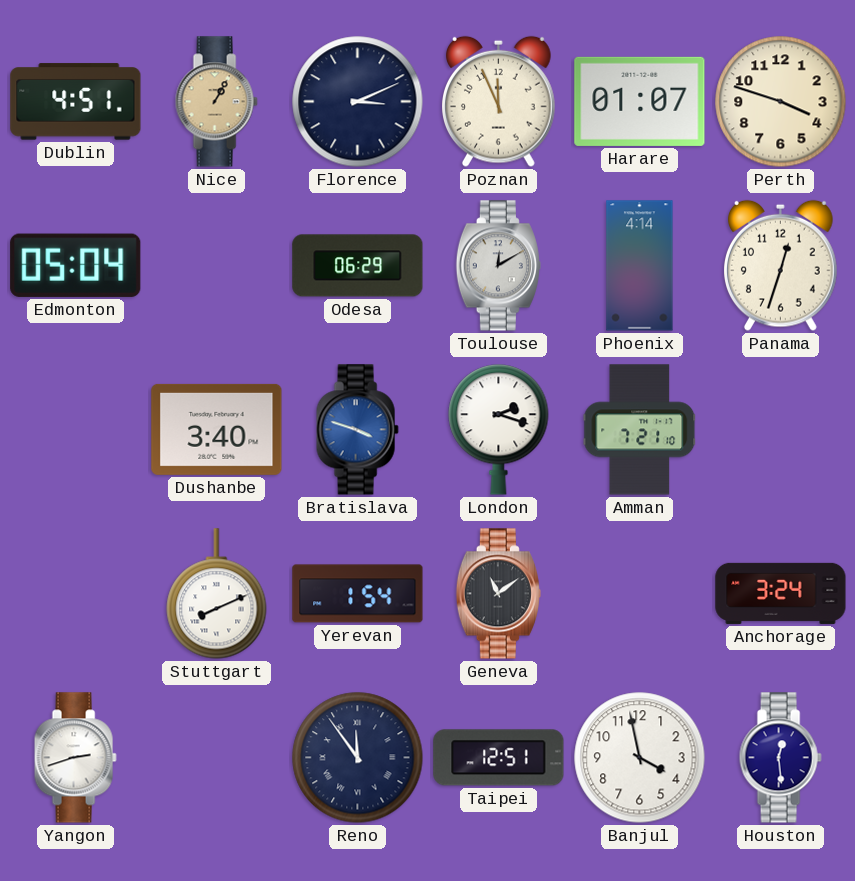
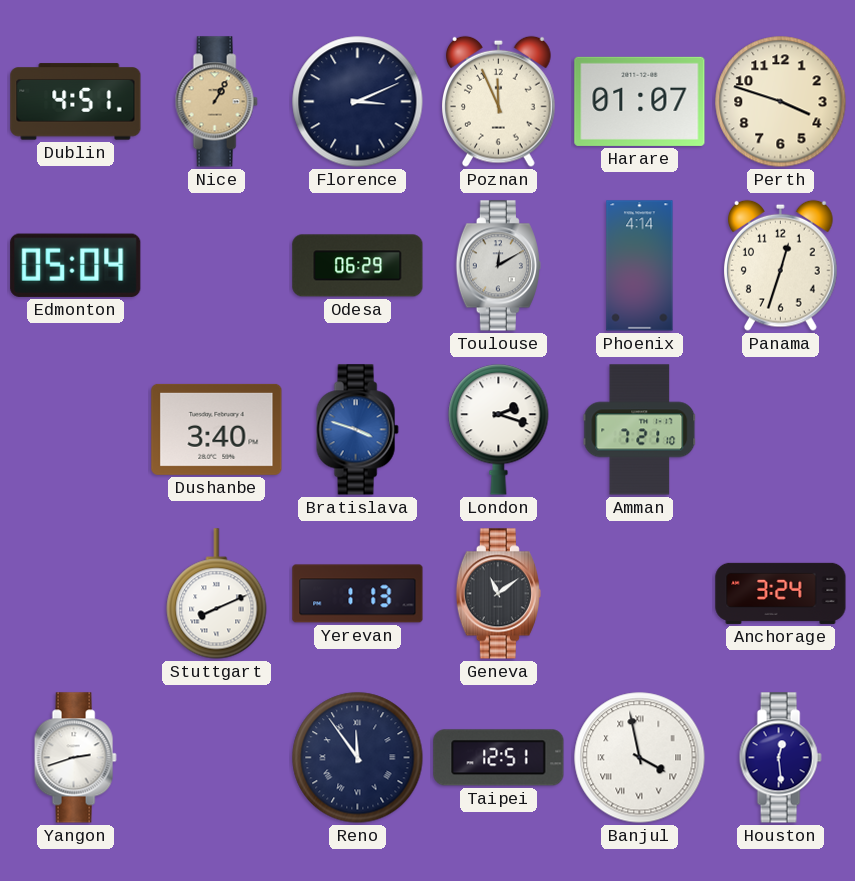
Yerevan: 1:54 -> 1:13 (358, 594)
Banjul numerals: Arabic -> Roman (640, 758)
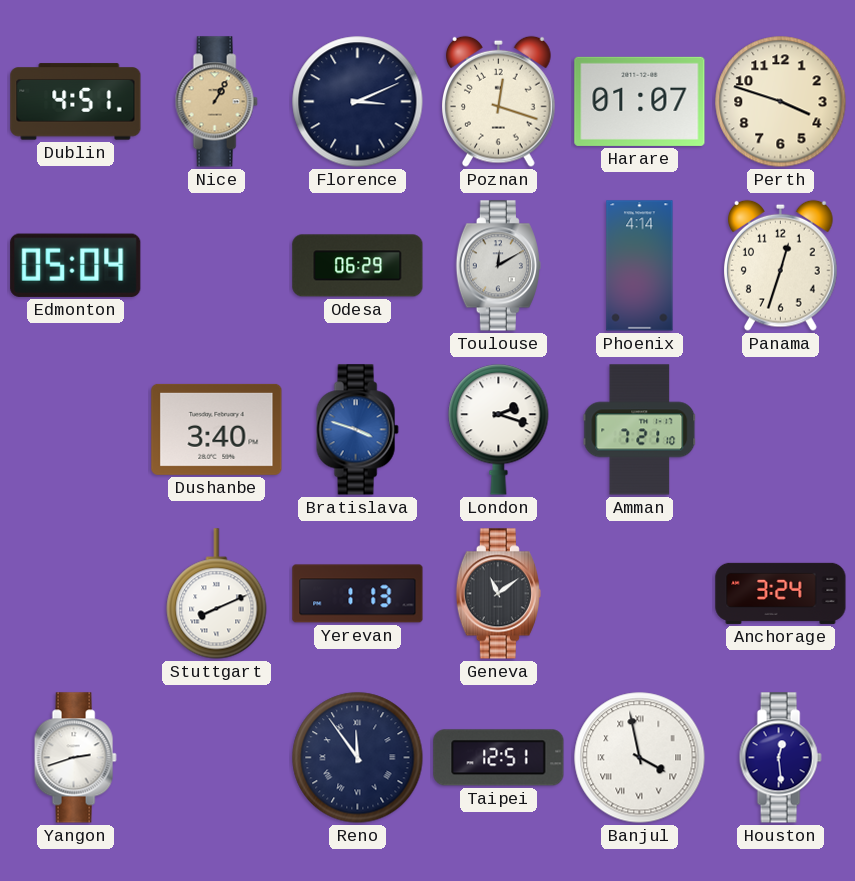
Poznan: 11:56 -> 12:18 (499, 101)
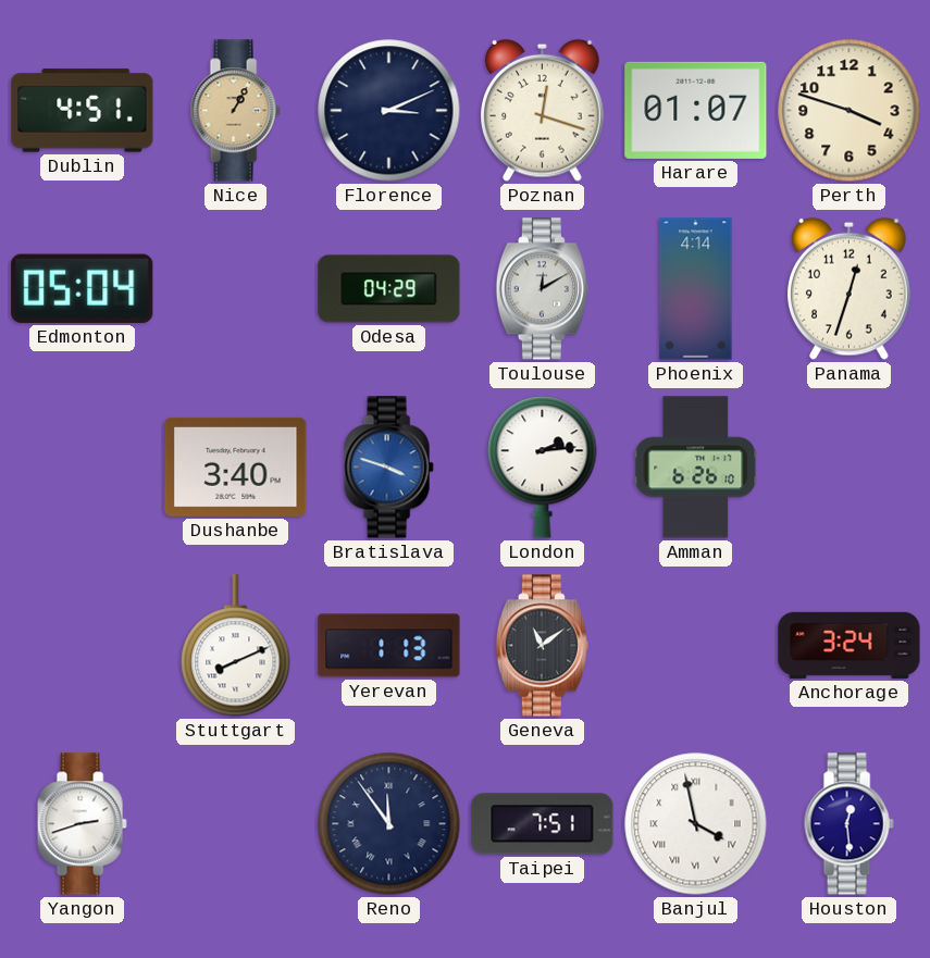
Odesa: 06:29 -> 04:29 (389, 289)
London: 2:18 -> 2:14 (543, 468)
Amman: 7:21 -> 6:26 (696, 468)
Taipei: 12:51 -> 7:51 (543, 824)
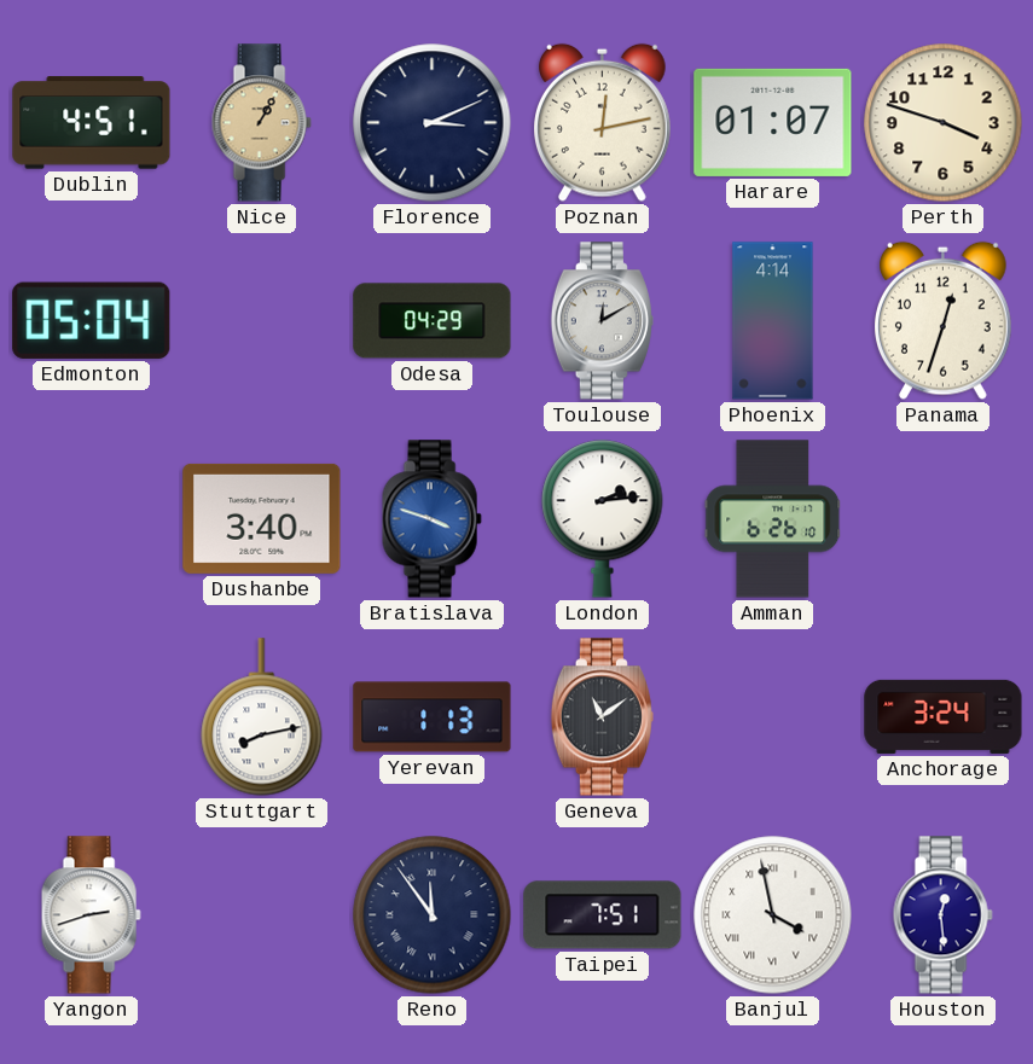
Poznan: 12:18 -> 12:13 (603, 122)
Stuttgart: 8:11 -> 8:13 (262, 717)
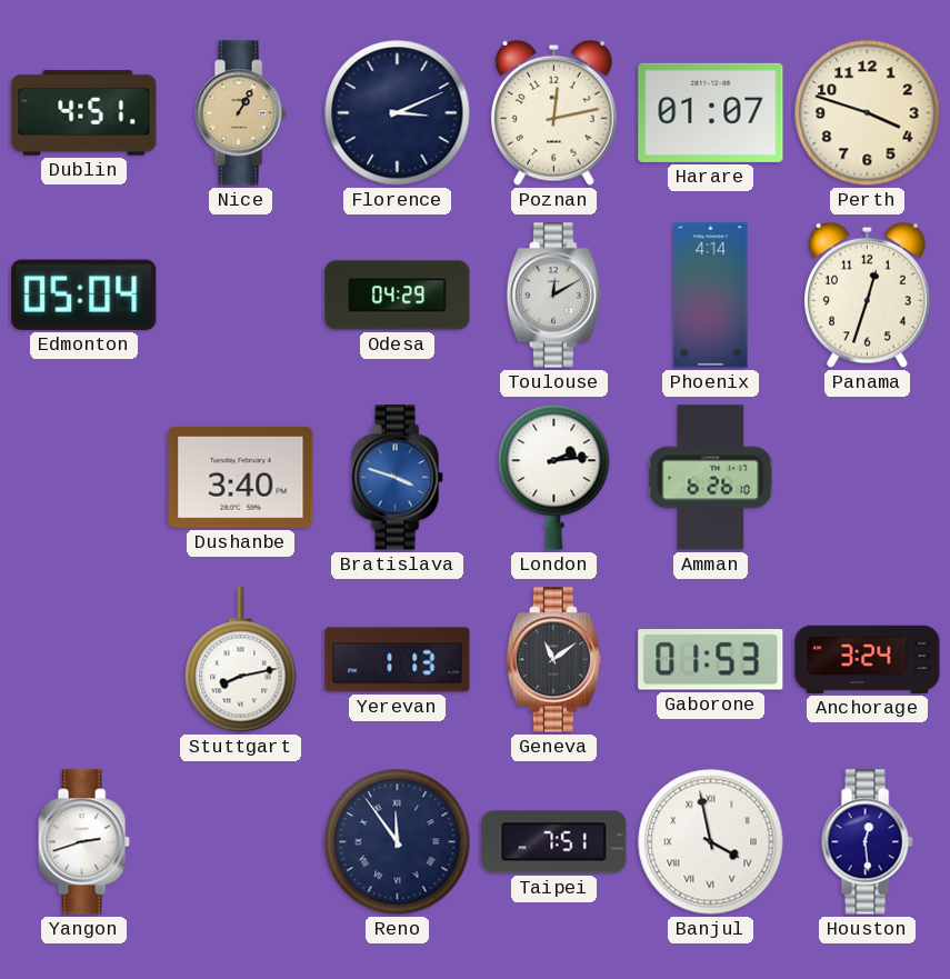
Gaborone: none -> 01:53 (711, 660)
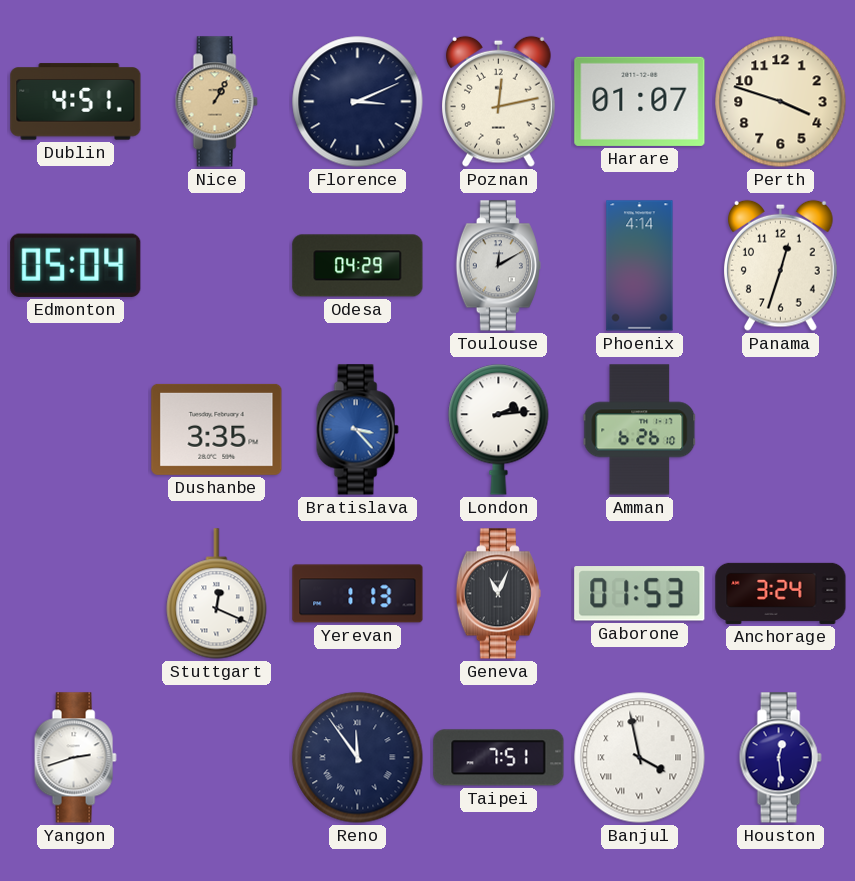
Dushanbe: 3:40 -> 3:35 (217, 429)
Bratislava: 3:48 -> 3:23 (357, 430)
Stuttgart: 8:13 -> 12:19 (217, 594)
Geneva: 11:09 -> 11:04 (498, 594)
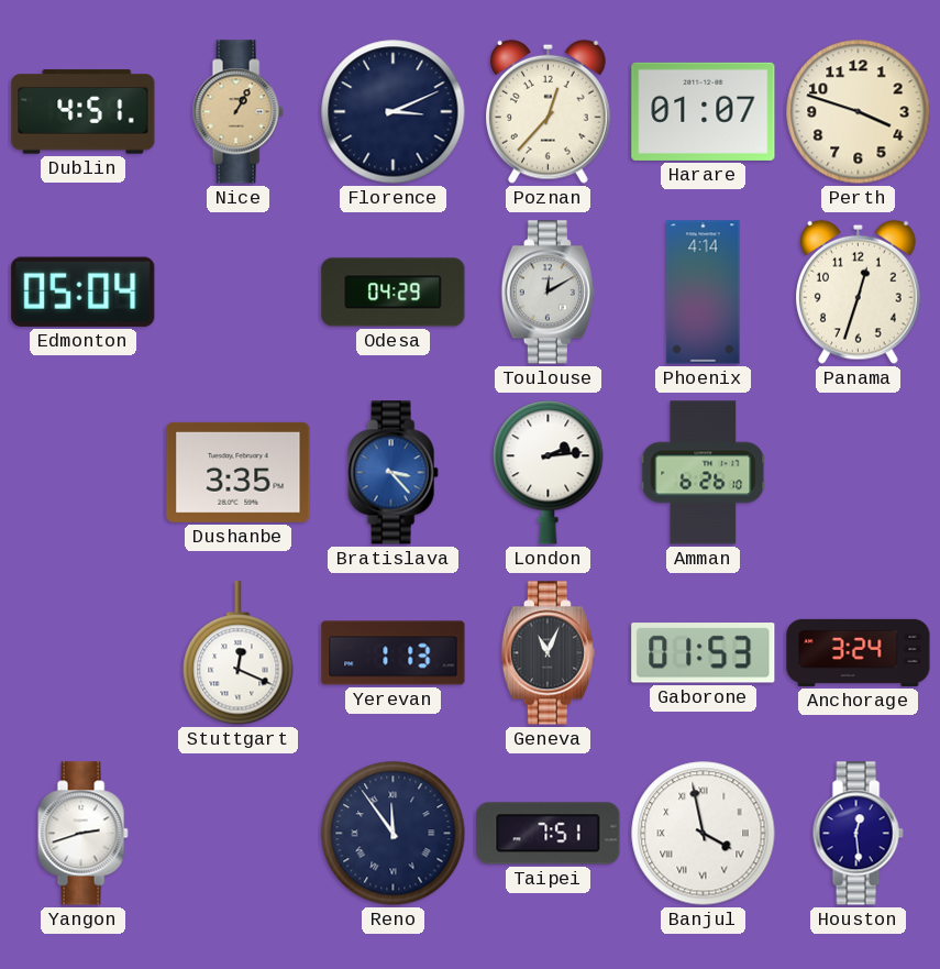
Poznan: 12:13 -> 12:37 (549, 111)
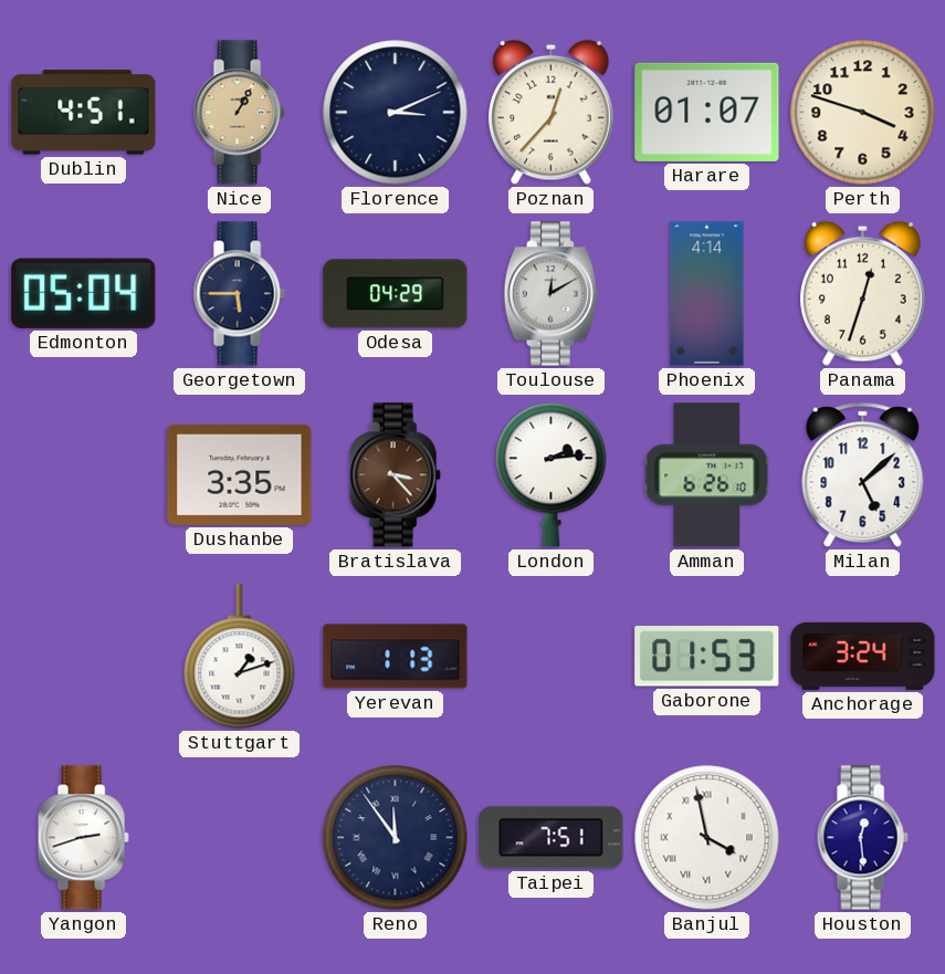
Georgetown: none -> 5:45 (239, 294)
Bratislava dial: blue -> brown (395, 475)
Milan: none -> 5:08 (863, 475)
Stuttgart: 12:19 -> 1:12 (240, 657)
Geneva: 11:04 -> none (548, 653)
